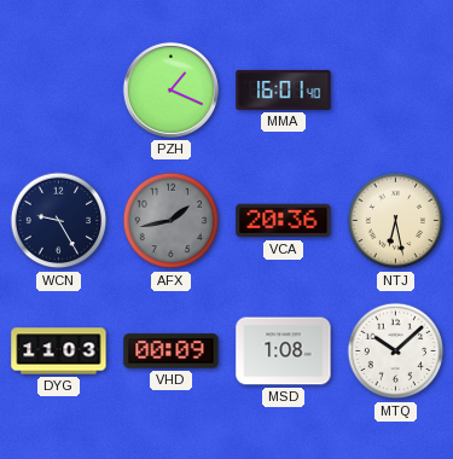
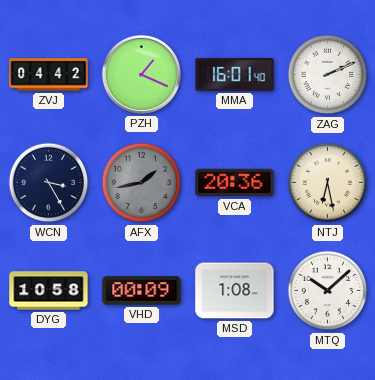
ZVJ: none -> 04:42 (49, 75)
ZAG: none -> 2:11 (328, 75)
WCN: 9:25 -> 3:25 (49, 183)
DYG: 11:03 -> 10:58 (49, 291)
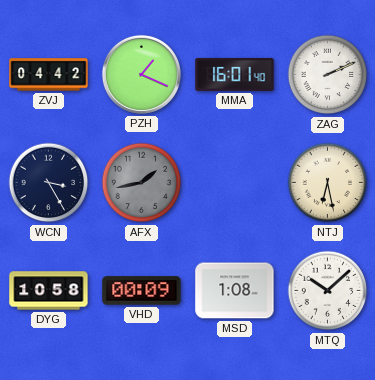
VCA: 20:36 -> none (235, 183)
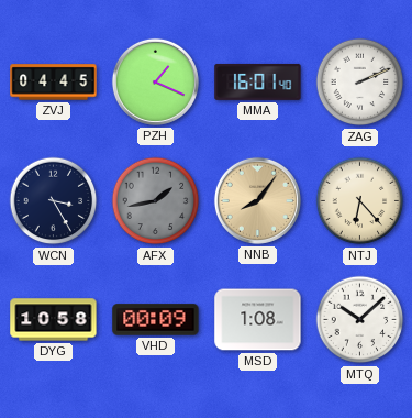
ZVJ: 04:42 -> 04:45 (54, 82)
NNB: none -> 8:06 (257, 200)
NTJ: 6:28 -> 6:23 (360, 201)
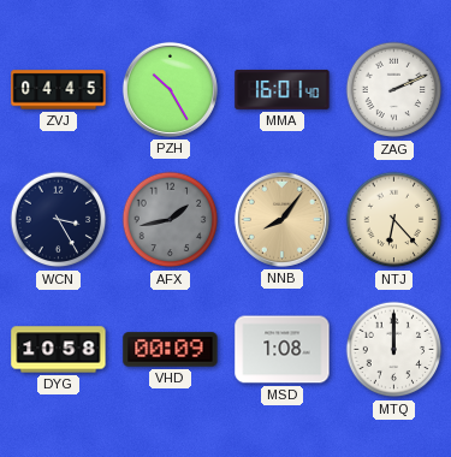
PZH: 1:19 -> 10:25 (170, 89)
MTQ: 10:08 -> 12:00 (394, 350)
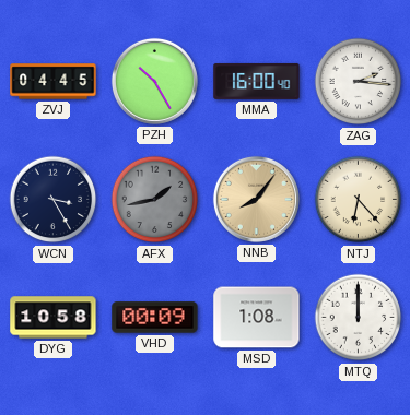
MMA: 16:01 -> 16:00 (257, 81)
ZAG: 2:11 -> 2:16 (359, 82)
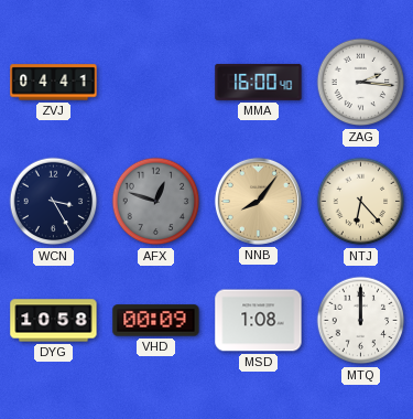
ZVJ: 04:45 -> 04:41 (54, 83)
PZH: 10:25 -> none (154, 81)
AFX: 1:43 -> 12:48 (156, 202)
